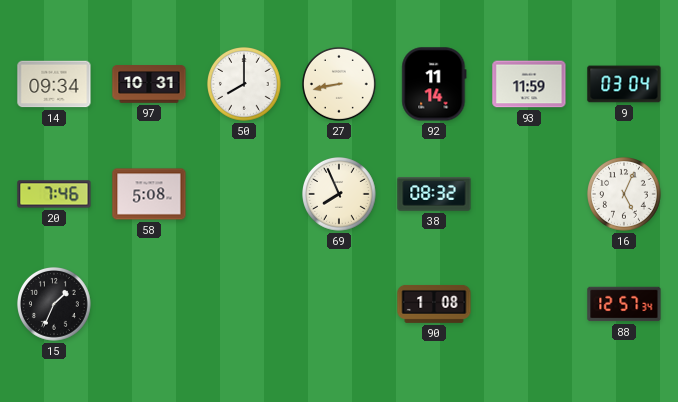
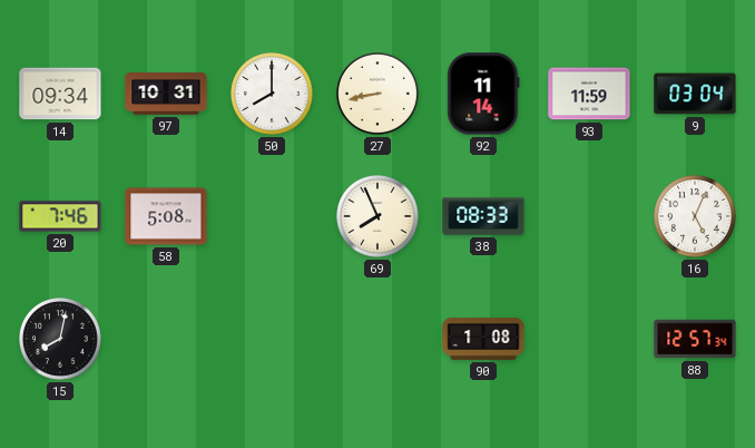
38: 08:32 -> 08:33 (483, 216)
15: 1:34 -> 8:02 (61, 340)
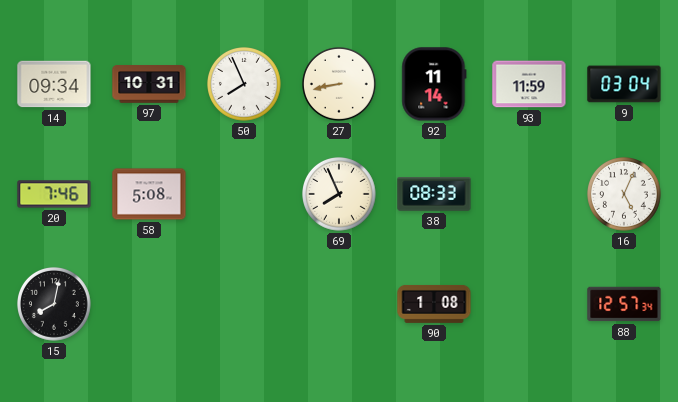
50: 8:00 -> 7:56 (245, 85)
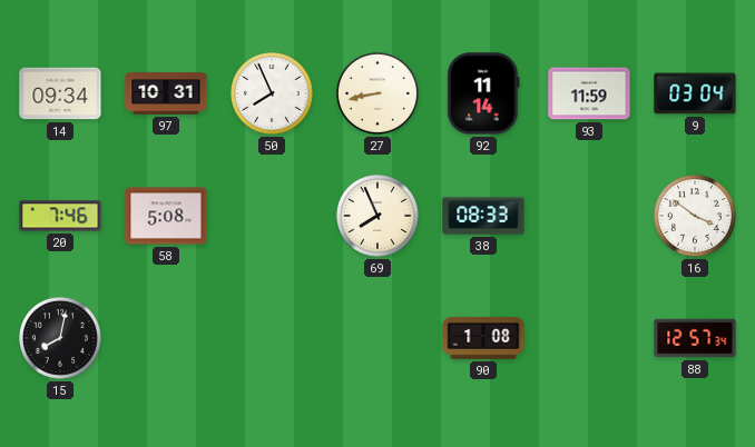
16: 5:04 -> 3:51 (696, 217)
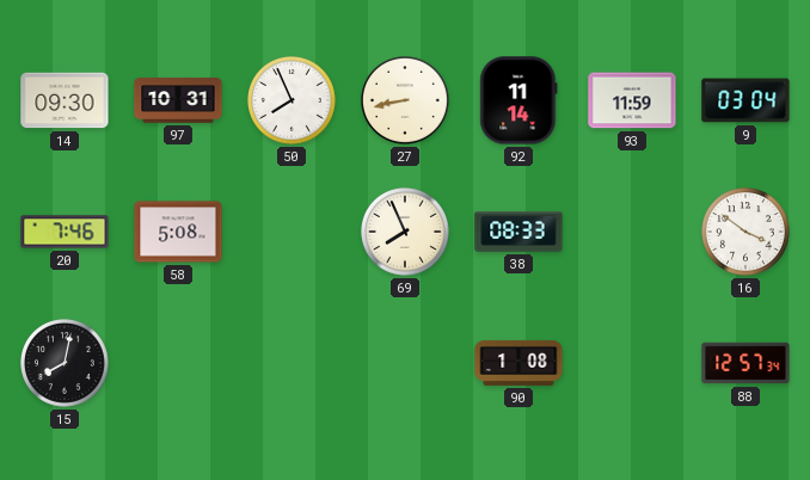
14: 09:34 -> 09:30 (65, 100)
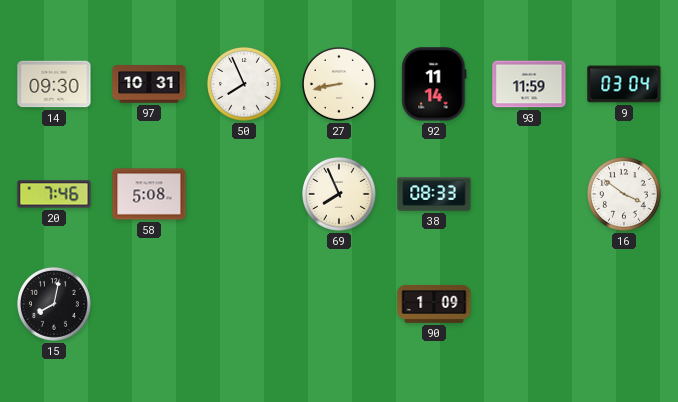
90: 1:08 -> 1:09 (434, 304)
88: 12:57 -> none (745, 363)
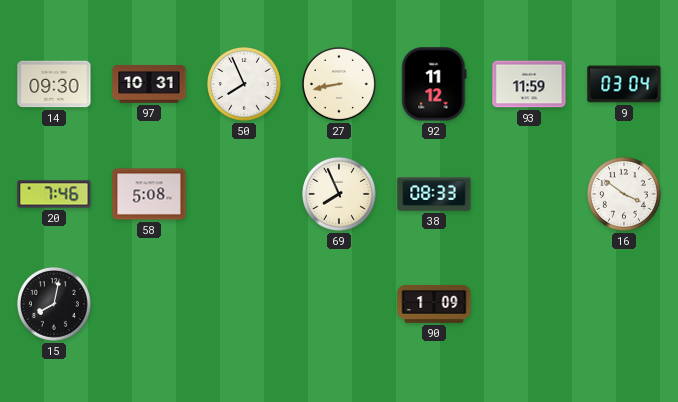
92: 11:14 -> 11:12 (434, 84)
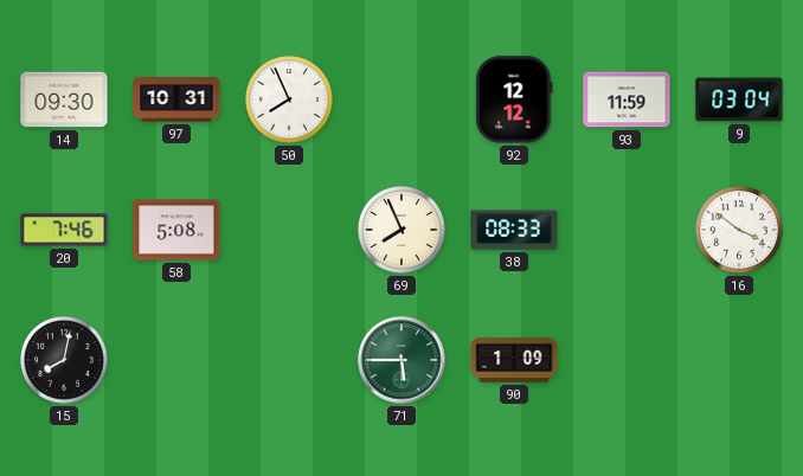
27: 8:43 -> none (340, 85)
92: 11:12 -> 12:12 (514, 99)
71: none -> 5:45 (402, 360)
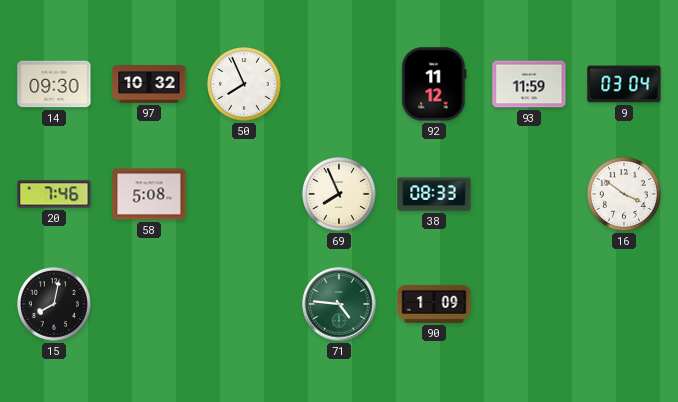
97: 10:31 -> 10:32 (149, 84)
92: 12:12 -> 11:12 (434, 84)
71: 5:45 -> 4:46 (339, 304)
